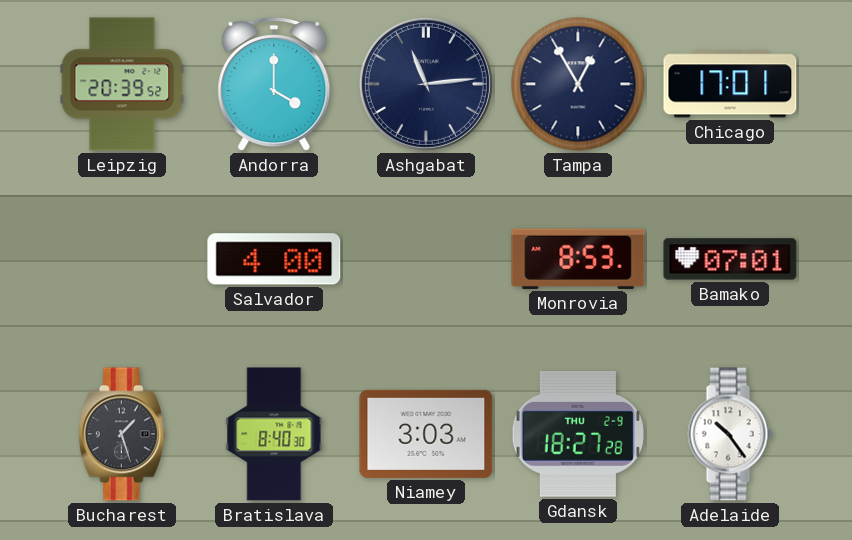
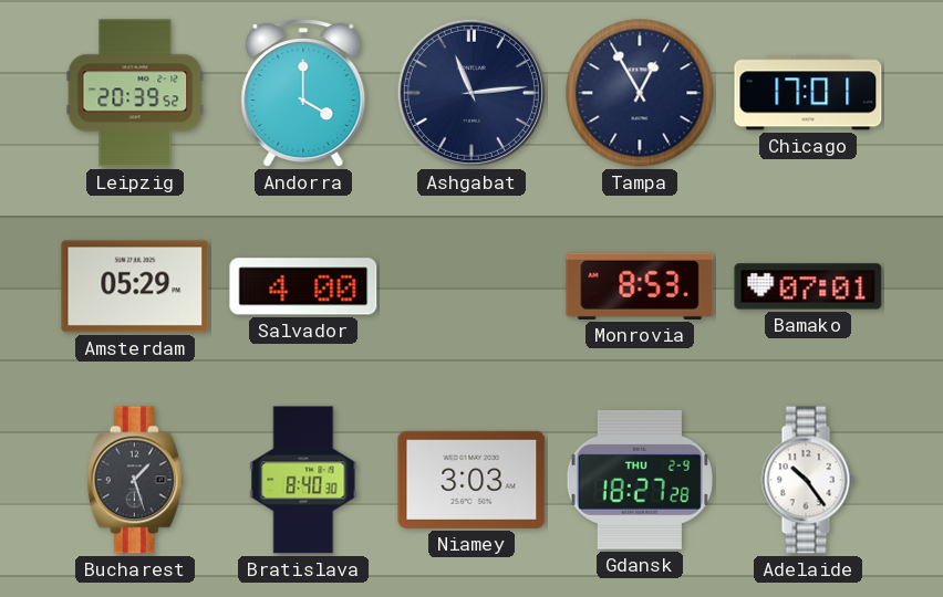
Amsterdam: none -> 05:29 (135, 286)
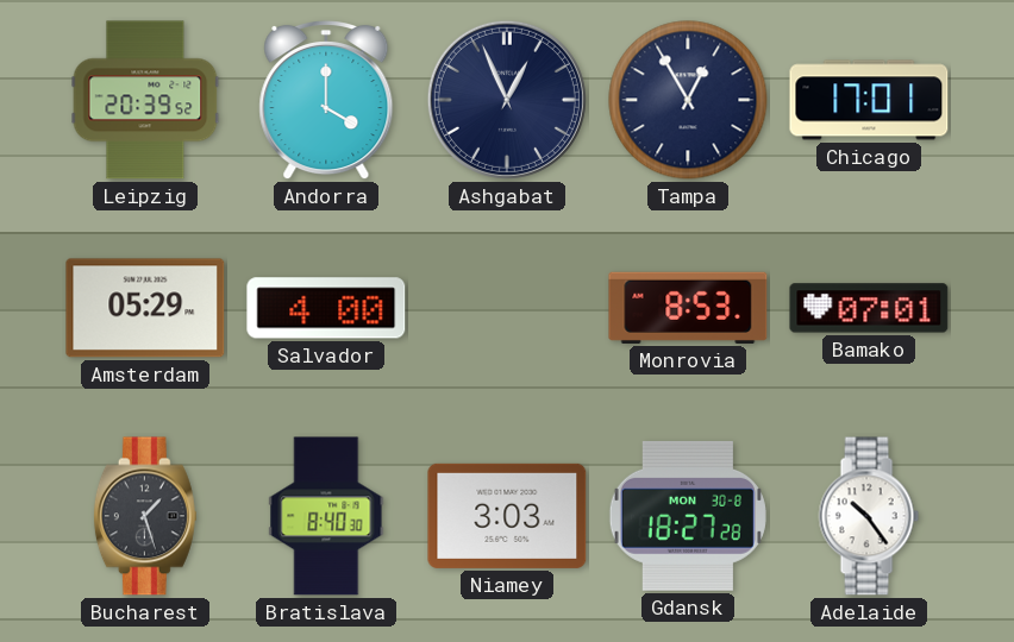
Ashgabat: 11:14 -> 12:56 (507, 100)
Gdansk date: THU 2-9 -> MON 30-8 (688, 516)
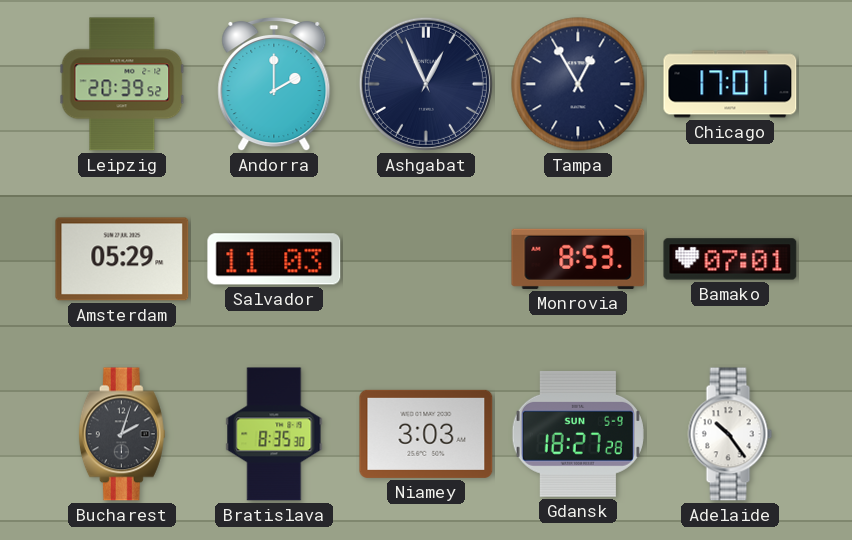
Andorra: 4:00 -> 2:00 (274, 84)
Salvador: 4:00 -> 11:03 (274, 259)
Bucharest: 1:27 -> 2:03 (122, 434)
Bratislava: 8:40 -> 8:35 (274, 434)
Gdansk date: MON 30-8 -> SUN 5-9 (578, 434)
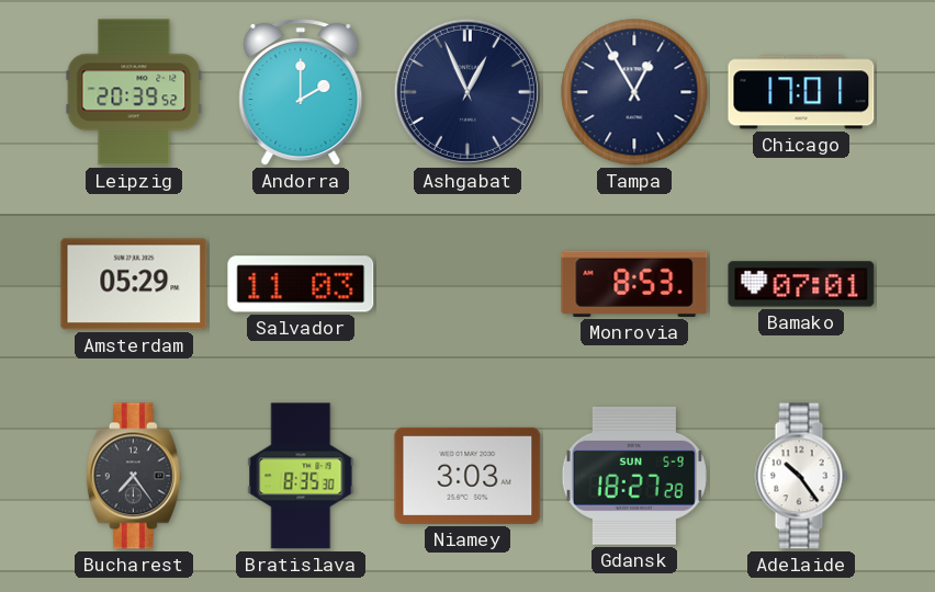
Bucharest: 2:03 -> 7:24 (134, 476)
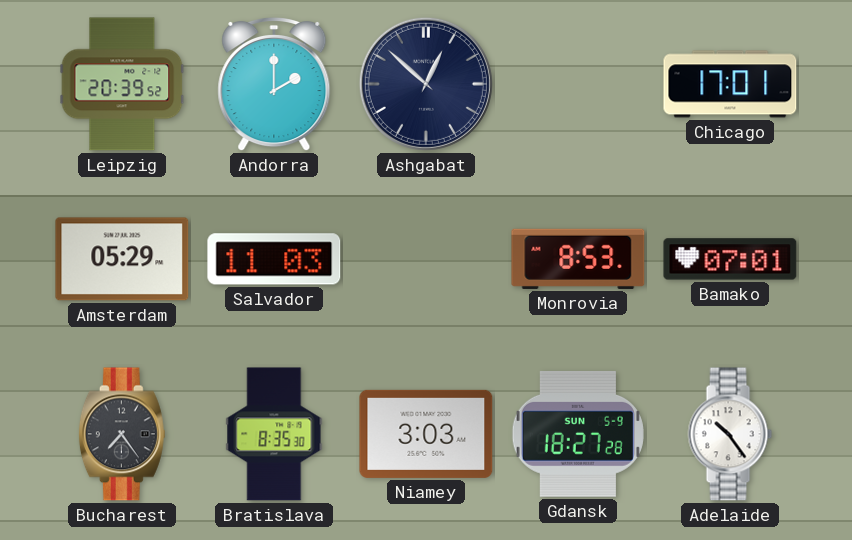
Ashgabat: 12:56 -> 12:52 (426, 84)
Tampa: 12:55 -> none (634, 92)
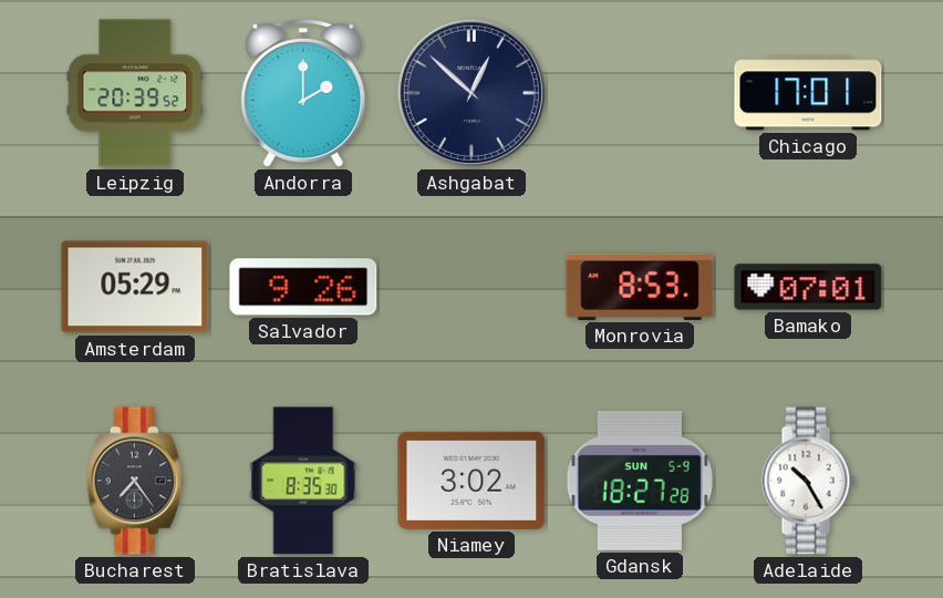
Salvador: 11:03 -> 9:26 (303, 287)
Niamey: 3:03 -> 3:02 (471, 481)
Adelaide: 10:24 -> 10:25 (808, 481)
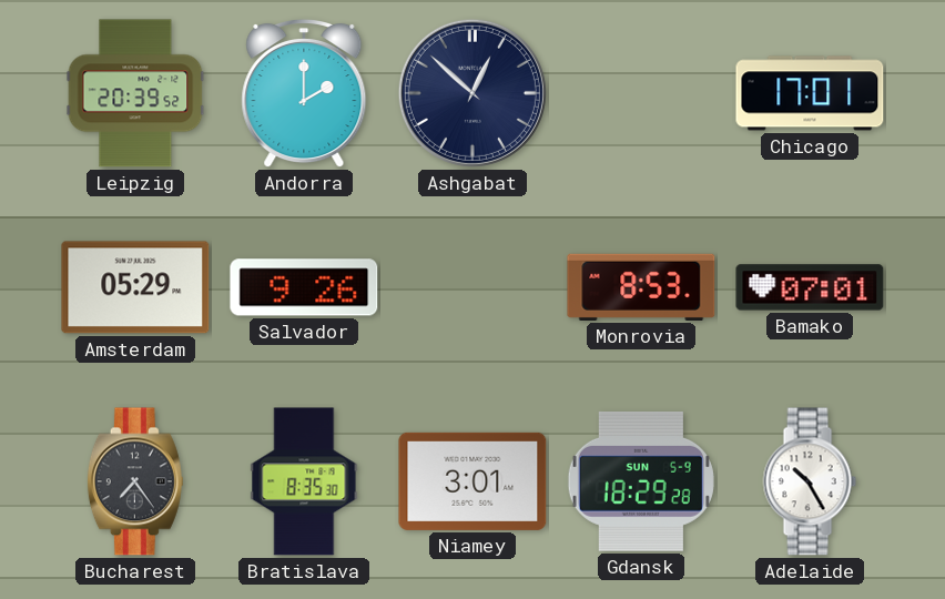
Niamey: 3:02 -> 3:01 (472, 481)
Gdansk: 18:27 -> 18:29 (641, 481)
